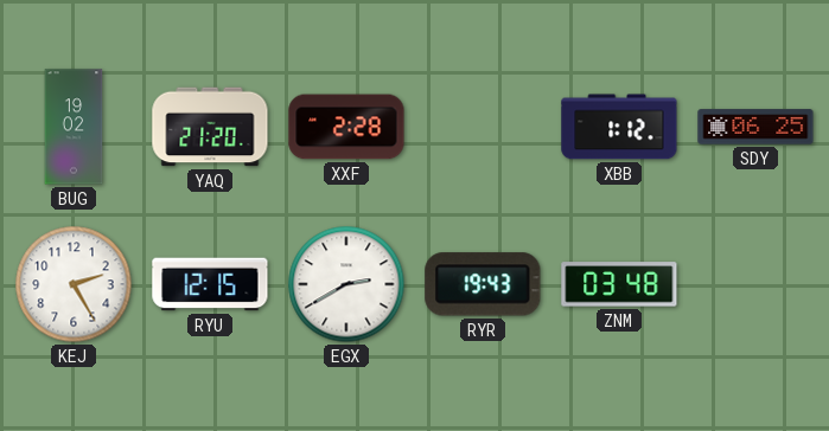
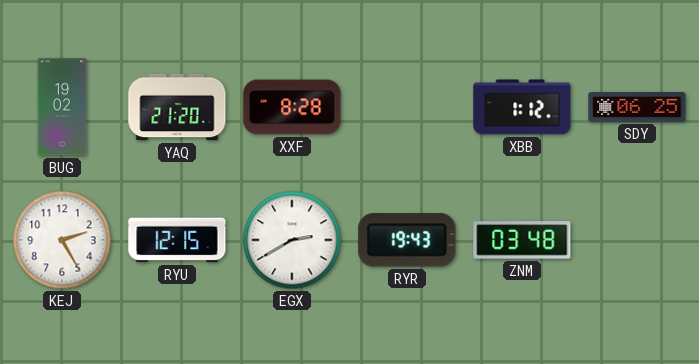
XXF: 2:28 -> 8:28 (292, 107)
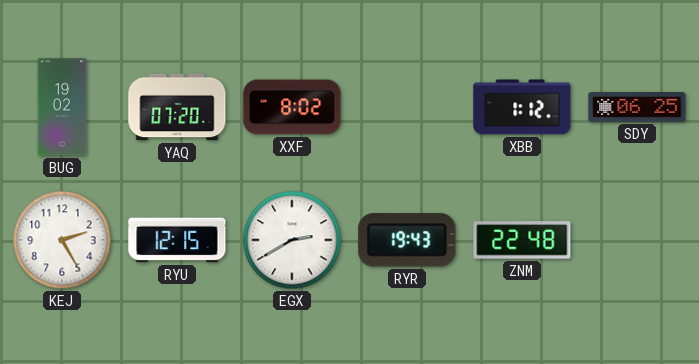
YAQ: 21:20 -> 07:20 (177, 107)
XXF: 8:28 -> 8:02 (292, 107)
ZNM: 03:48 -> 22:48 (522, 240)
